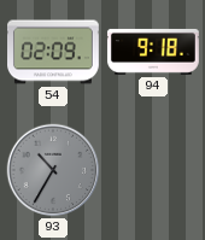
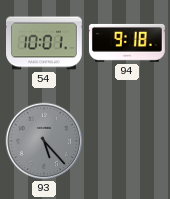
54: 02:09 -> 10:01 (45, 43)
93: 10:35 -> 5:23 (44, 141)
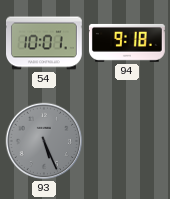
93: 5:23 -> 5:26 (44, 141)
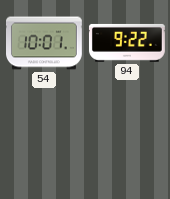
94: 9:18 -> 9:22 (127, 43)
93: 5:26 -> none (44, 141)
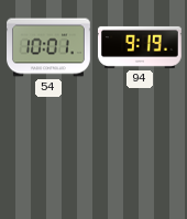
94: 9:22 -> 9:19 (140, 47)
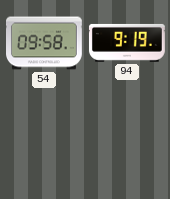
54: 10:01 -> 09:58 (45, 43)
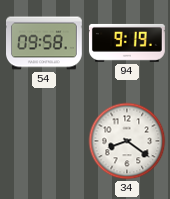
34: none -> 8:21 (127, 141)
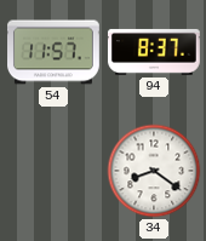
54: 09:58 -> 11:57 (55, 52)
94: 9:19 -> 8:37 (154, 52)
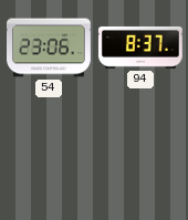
54: 11:57 -> 23:06 (50, 48)
34: 8:21 -> none (154, 171)
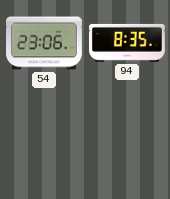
94: 8:37 -> 8:35 (127, 43)
